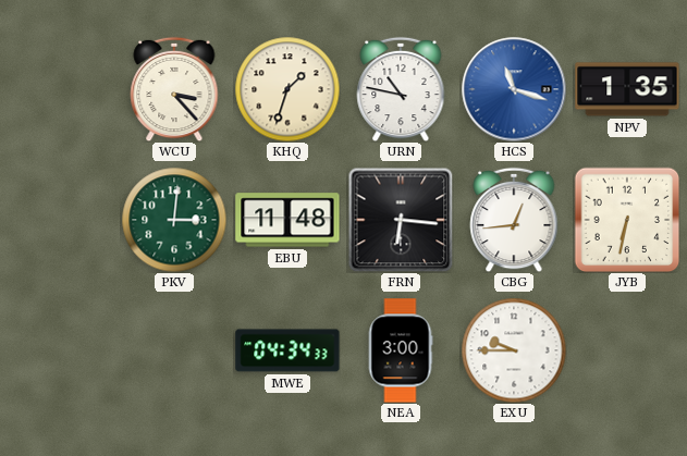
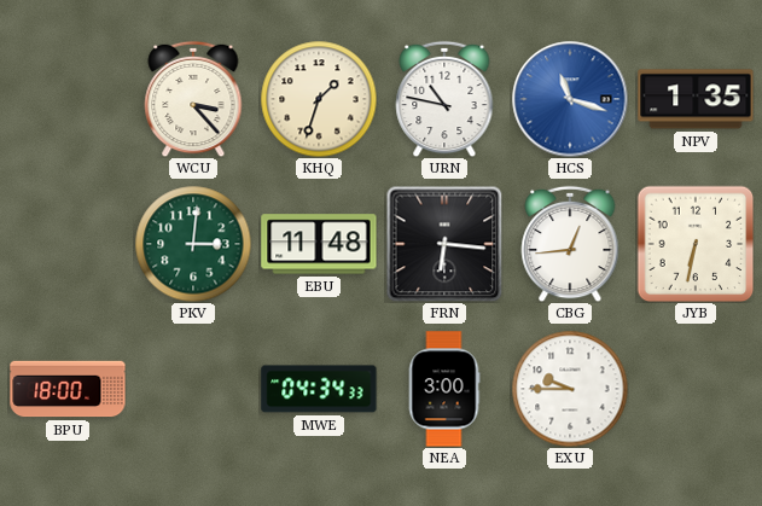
BPU: none -> 18:00 (68, 389)
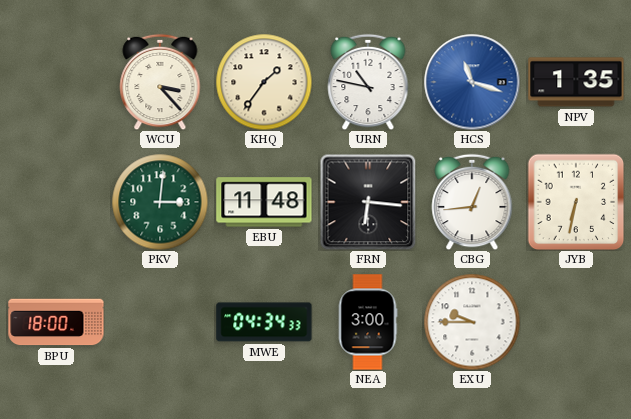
KHQ: 1:33 -> 1:36 (264, 82)
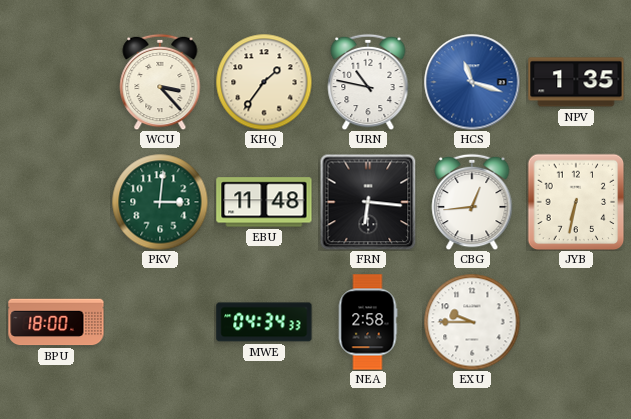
NEA: 3:00 -> 2:58 (368, 322)
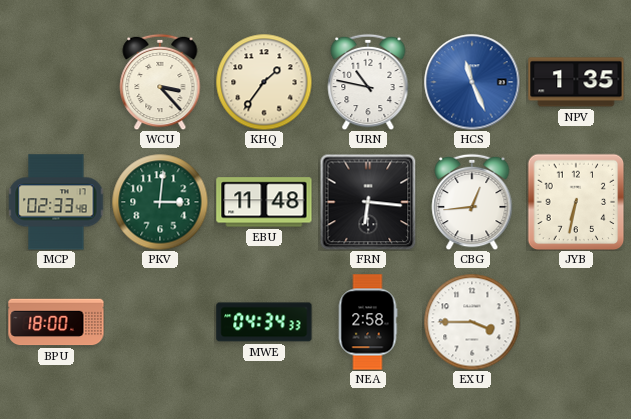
HCS: 11:18 -> 11:26 (472, 82)
MCP: none -> 02:33 (56, 202)
EXU: 9:45 -> 3:45 (472, 322)
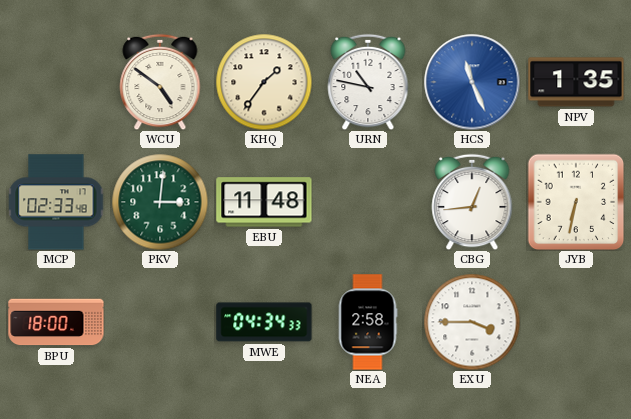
WCU: 3:23 -> 4:51 (160, 82)
FRN: 6:16 -> none (368, 202)
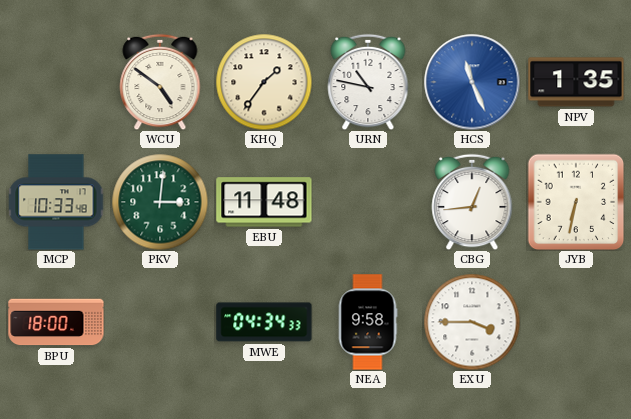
MCP: 02:33 -> 10:33 (56, 202)
NEA: 2:58 -> 9:58 (368, 322)
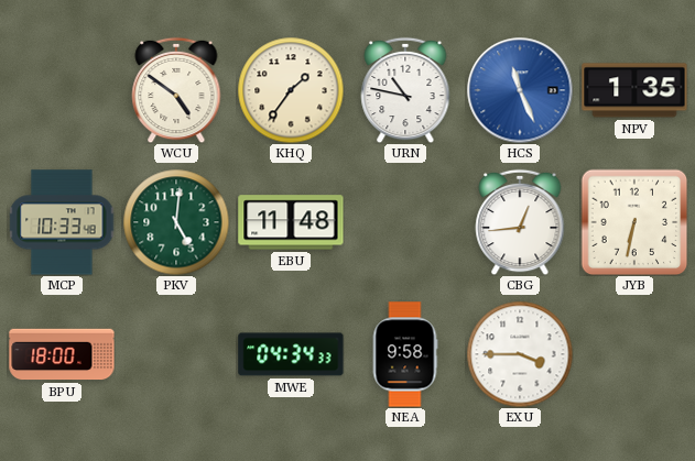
PKV: 3:01 -> 5:01 (176, 222)
